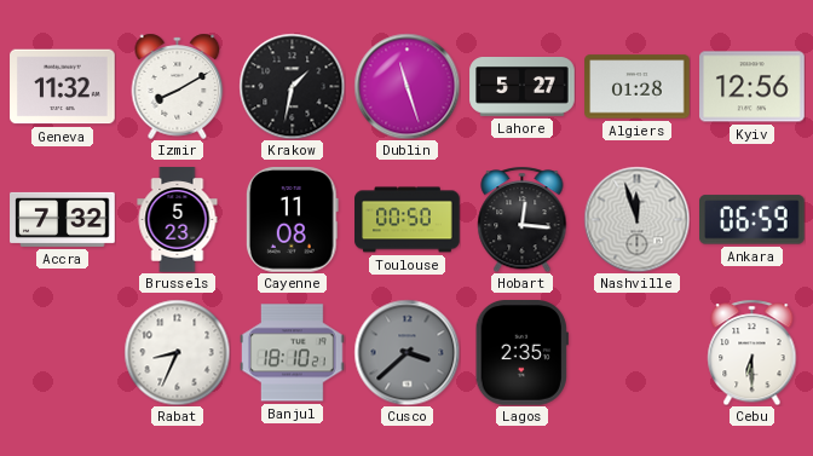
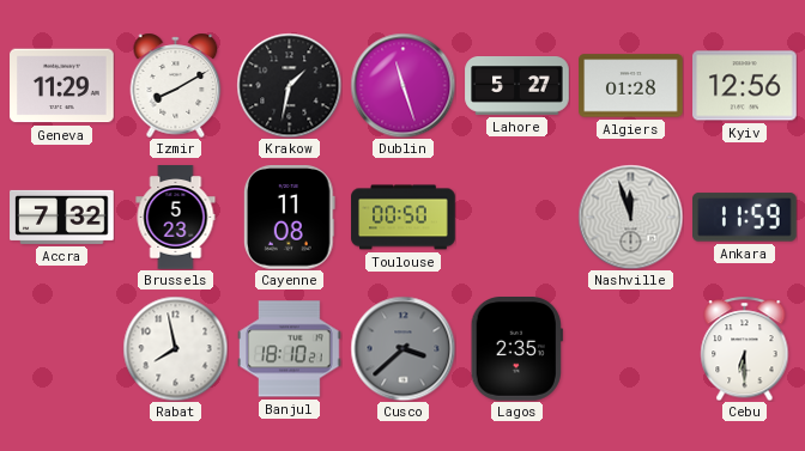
Geneva: 11:32 -> 11:29 (62, 86)
Hobart: 12:16 -> none (523, 219)
Ankara: 06:59 -> 11:59 (745, 218)
Rabat: 8:34 -> 7:58 (175, 348)
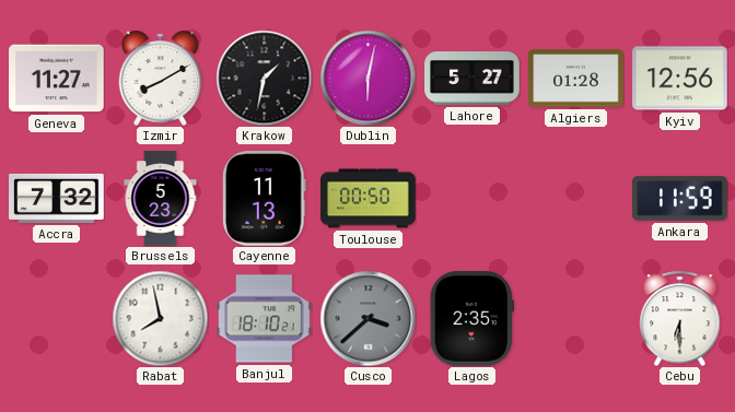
Geneva: 11:29 -> 11:27 (57, 79)
Dublin: 11:27 -> 6:02 (367, 78)
Cayenne: 11:08 -> 11:13 (264, 199)
Nashville: 11:57 -> none (630, 217)
